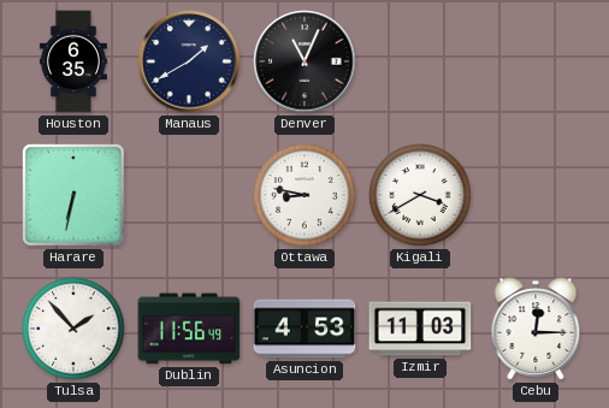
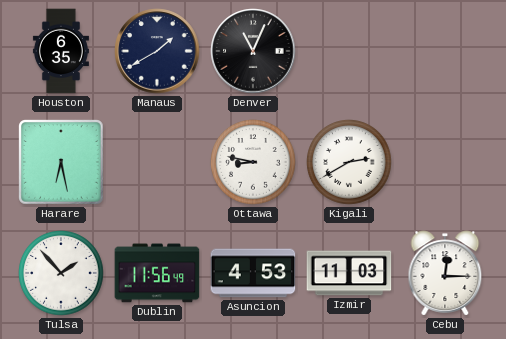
Harare: 6:32 -> 6:28 (61, 162)
Kigali: 3:40 -> 2:40 (349, 162)
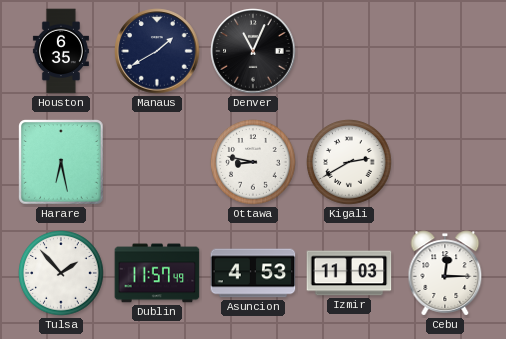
Dublin: 11:56 -> 11:57 (157, 273)
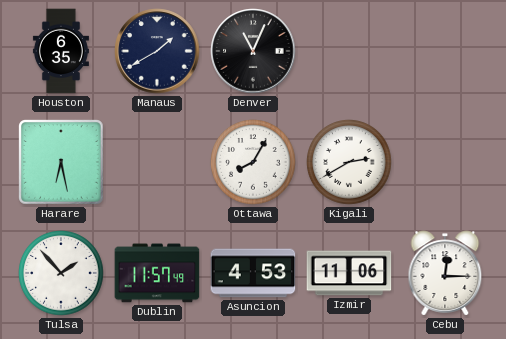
Ottawa: 8:47 -> 8:05 (253, 162)
Izmir: 11:03 -> 11:06 (349, 273)
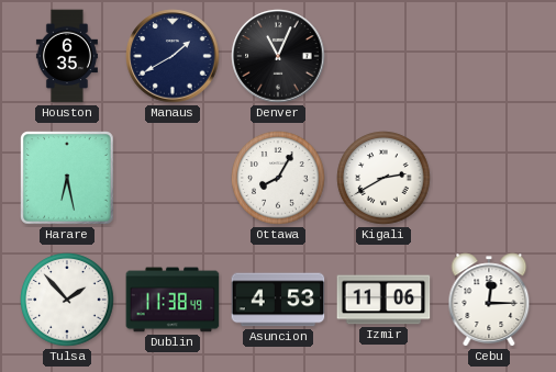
Dublin: 11:57 -> 11:38 (173, 300)
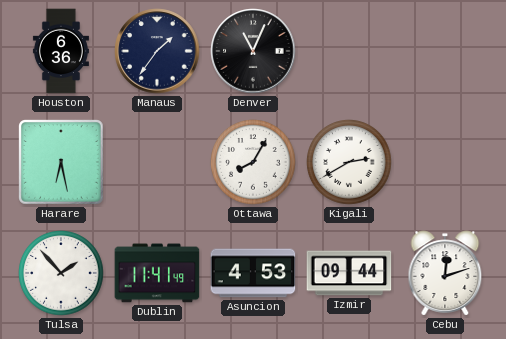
Houston: 6:35 -> 6:36 (61, 51)
Manaus: 1:40 -> 1:36 (157, 51)
Dublin: 11:38 -> 11:41 (157, 273)
Izmir: 11:06 -> 09:44 (349, 273)
Cebu: 12:15 -> 12:12 (445, 273)
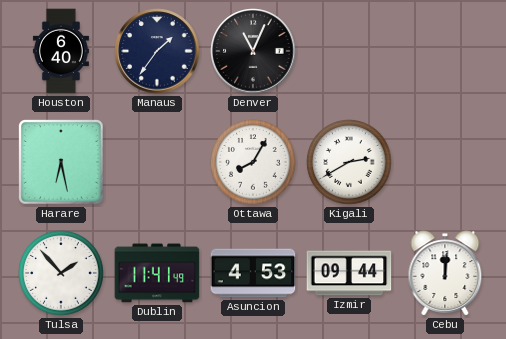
Houston: 6:36 -> 6:40 (61, 51)
Cebu: 12:12 -> 12:01 (445, 273)
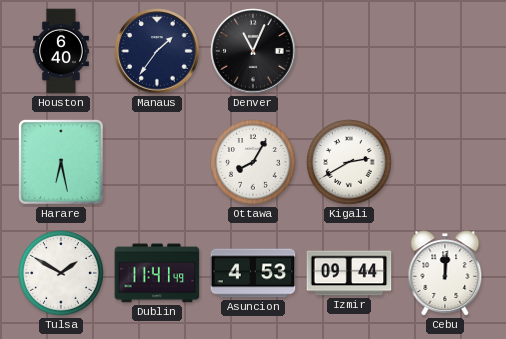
Tulsa: 1:53 -> 1:50 (61, 273)
